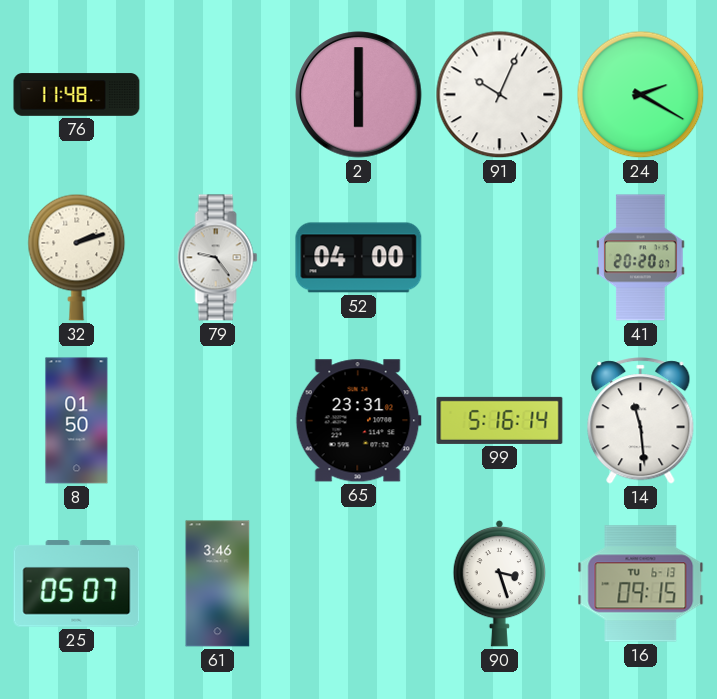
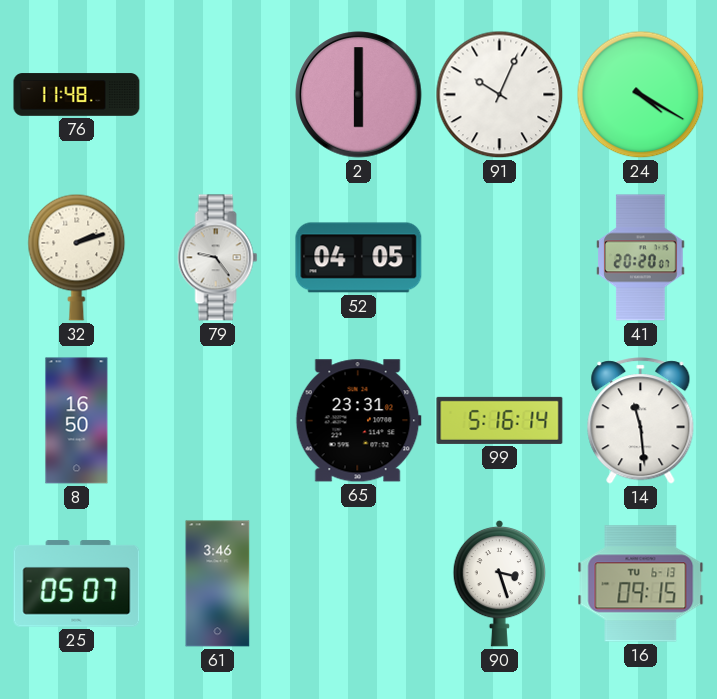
24: 2:20 -> 4:20 (641, 95)
52: 04:00 -> 04:05 (359, 258)
8: 01:50 -> 16:50 (77, 421)
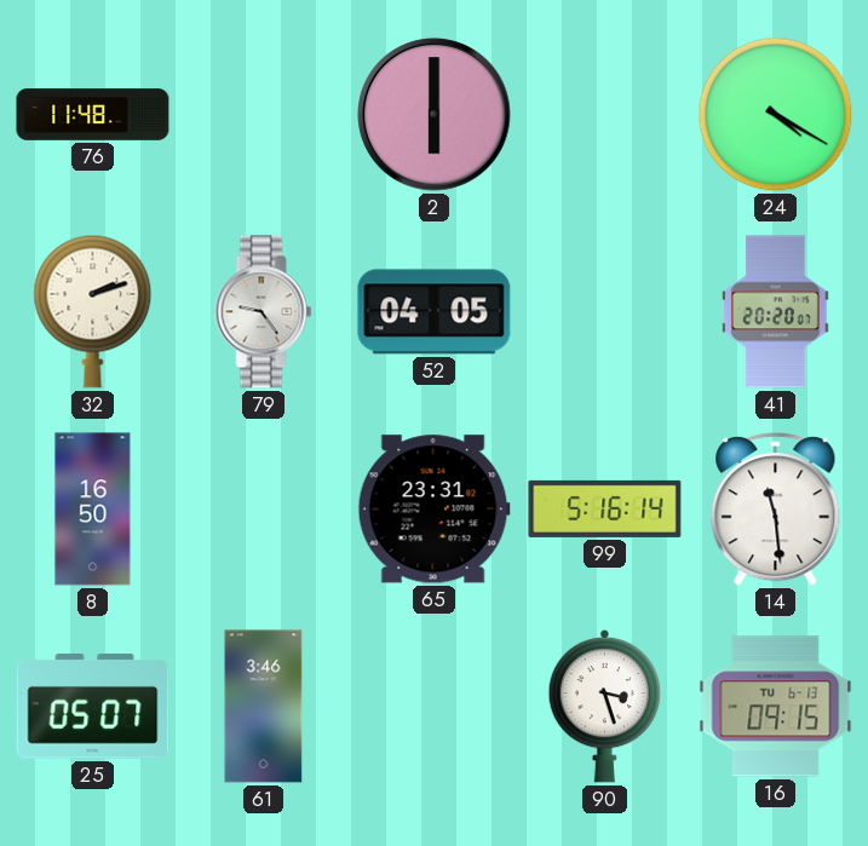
91: 10:04 -> none (500, 95)
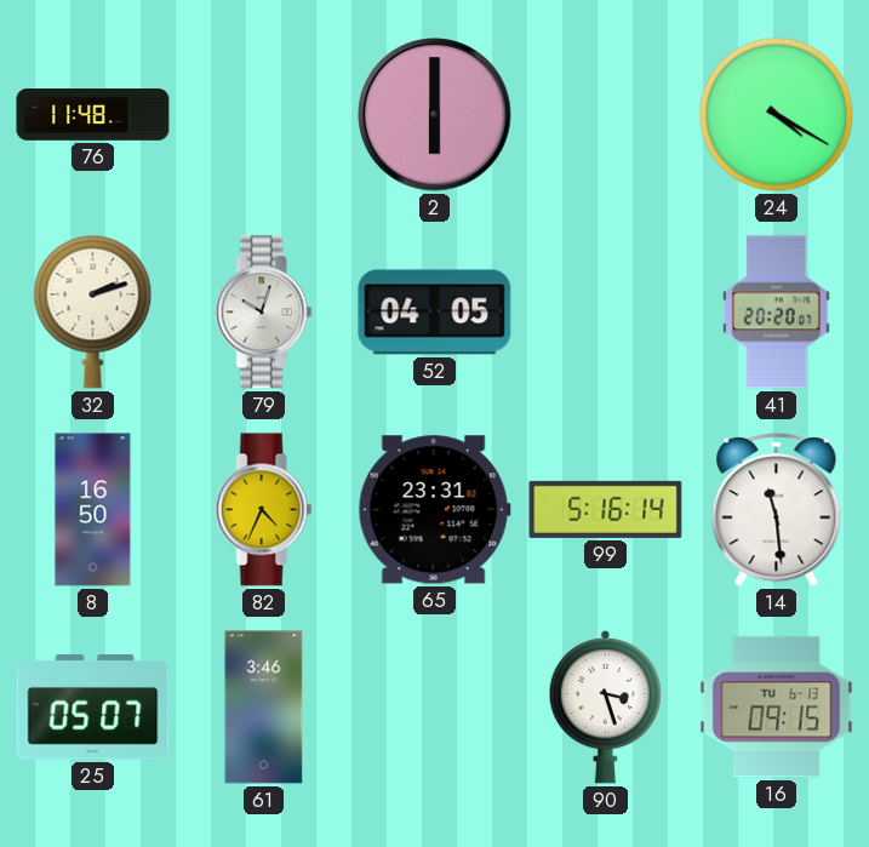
79: 9:24 -> 10:03 (264, 313)
82: none -> 4:34 (264, 510)
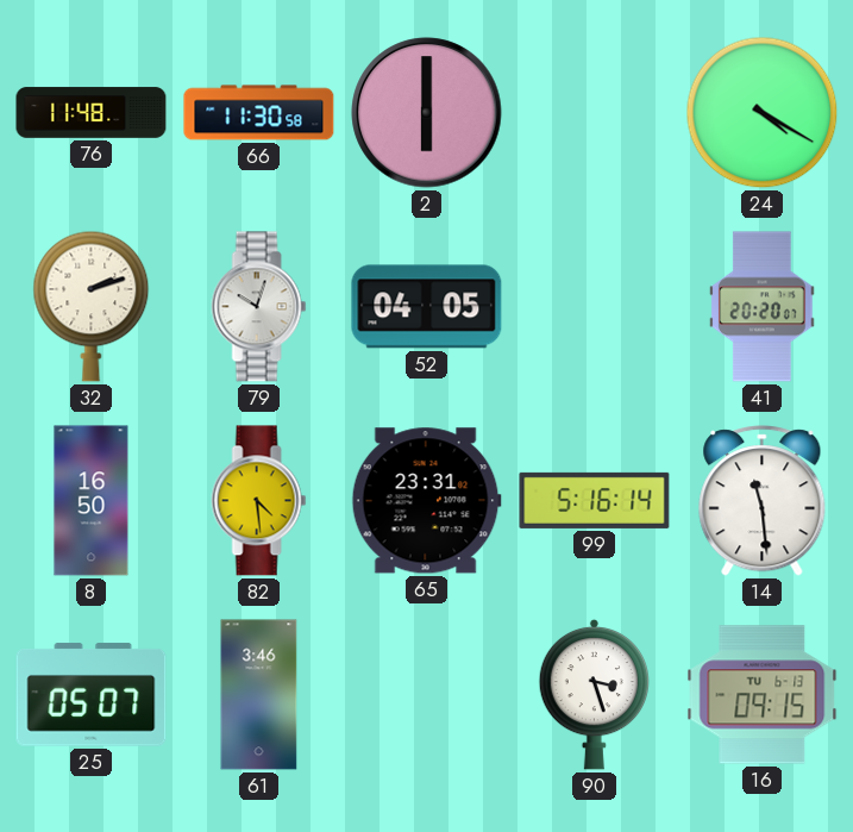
66: none -> 11:30 (259, 113)
82: 4:34 -> 4:29 (259, 501)
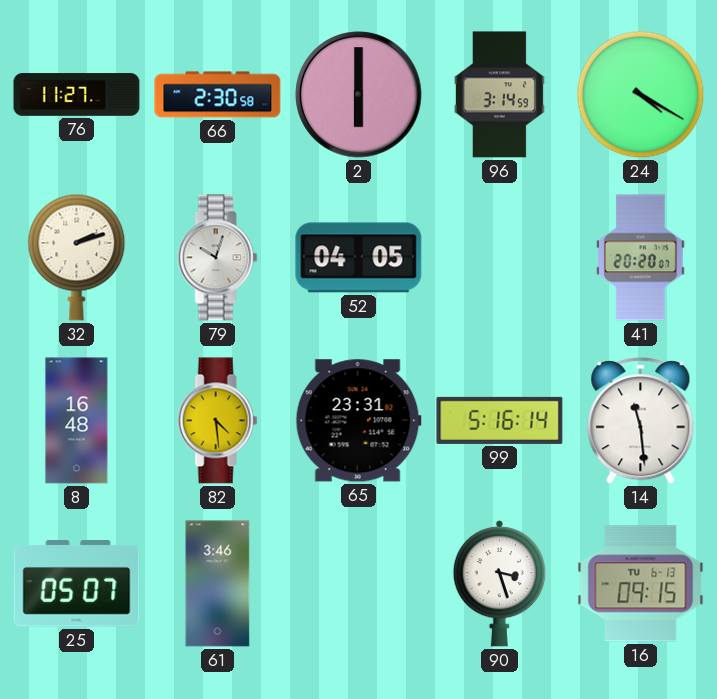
76: 11:48 -> 11:27 (77, 95)
66: 11:30 -> 2:30 (218, 95)
96: none -> 3:14 (499, 95)
8: 16:50 -> 16:48 (77, 421)
